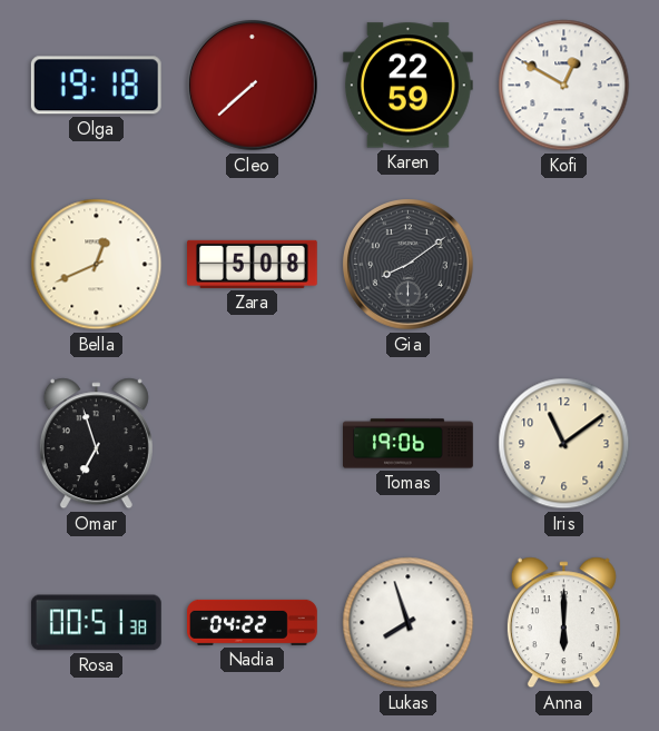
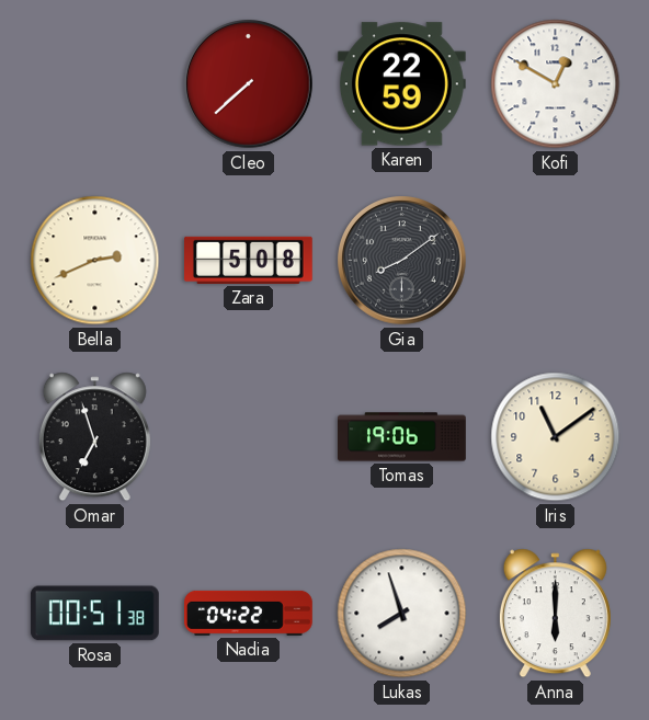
Olga: 19:18 -> none (96, 86)
Bella: 12:41 -> 2:41 (95, 261)
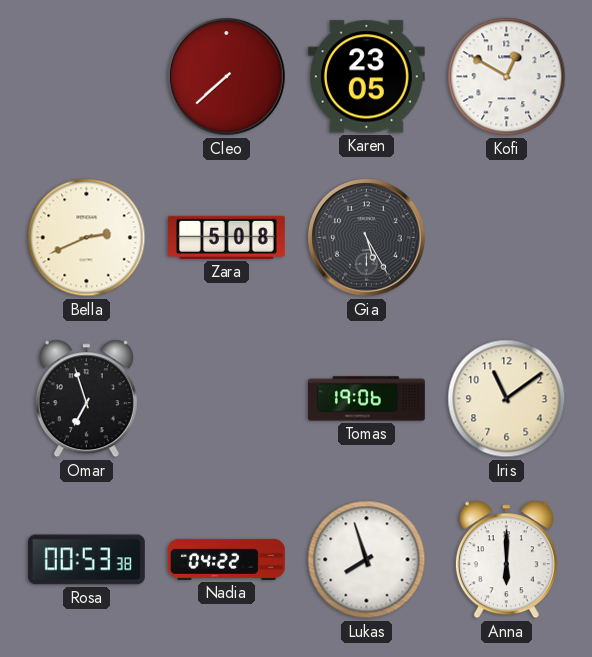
Karen: 22:59 -> 23:05 (366, 77)
Gia: 8:09 -> 5:25 (367, 238)
Rosa: 00:51 -> 00:53 (86, 560)
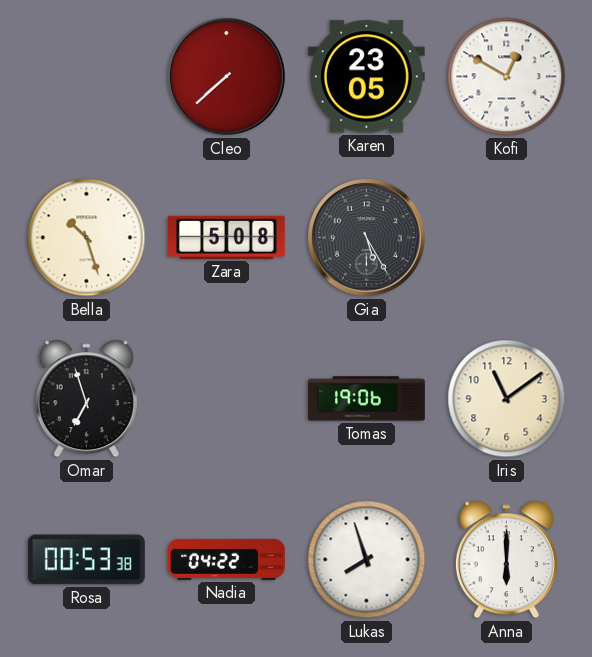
Bella: 2:41 -> 10:27 (87, 238)
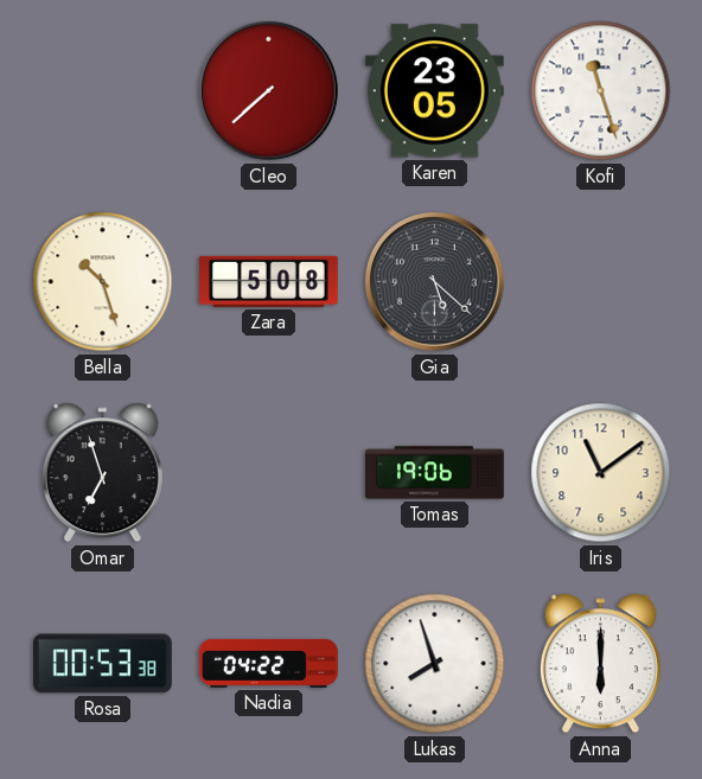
Kofi: 12:50 -> 11:27 (601, 91)
Gia: 5:25 -> 5:22 (435, 282)
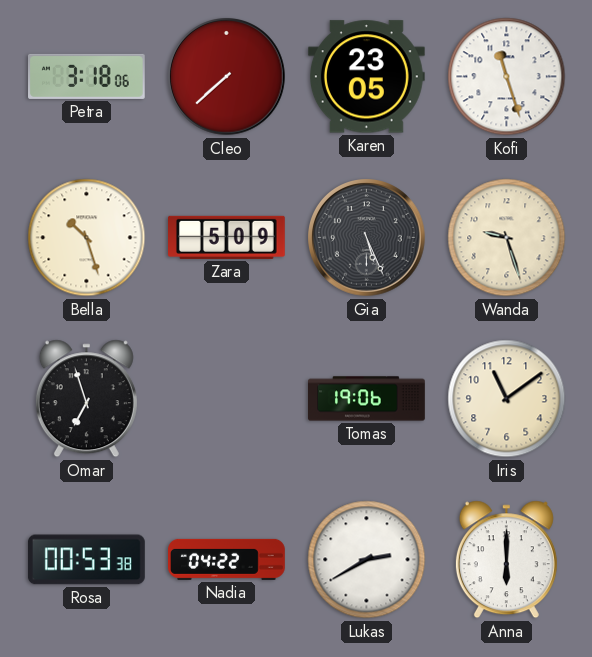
Petra: none -> 3:18 (87, 76)
Zara: 5:08 -> 5:09 (227, 237)
Gia: 5:22 -> 5:26 (367, 238)
Wanda: none -> 9:27 (507, 238)
Lukas: 7:57 -> 2:40 (367, 560)
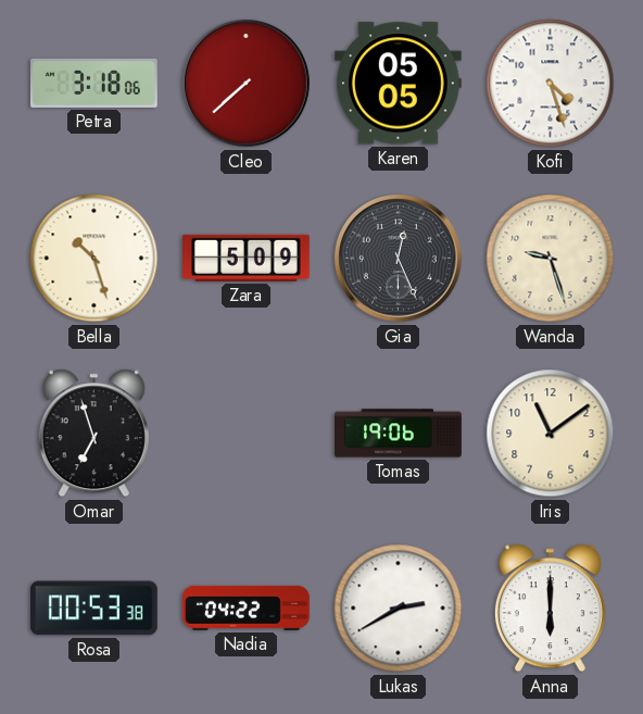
Karen: 23:05 -> 05:05 (398, 84)
Kofi: 11:27 -> 4:27 (551, 84)
Gia: 5:26 -> 12:26 (399, 259)
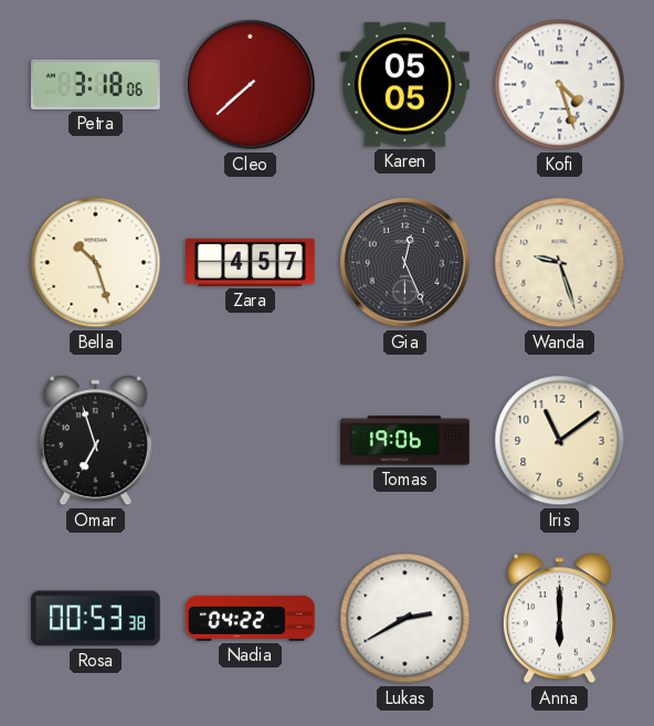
Zara: 5:09 -> 4:57 (251, 262)
